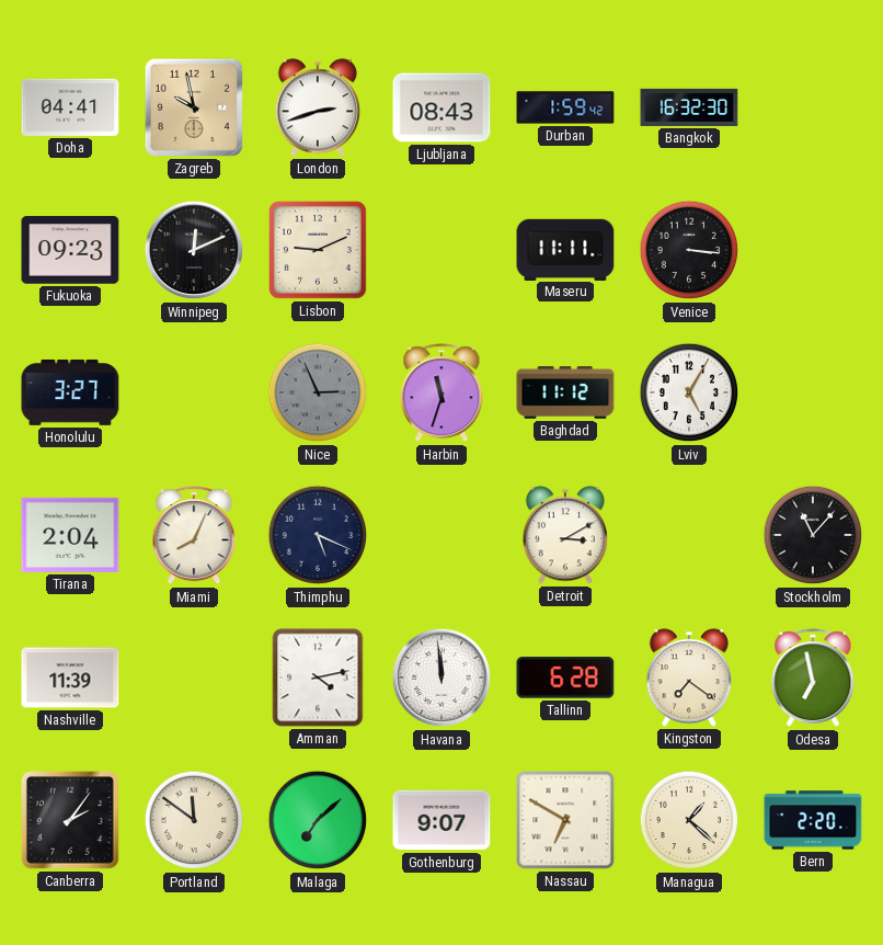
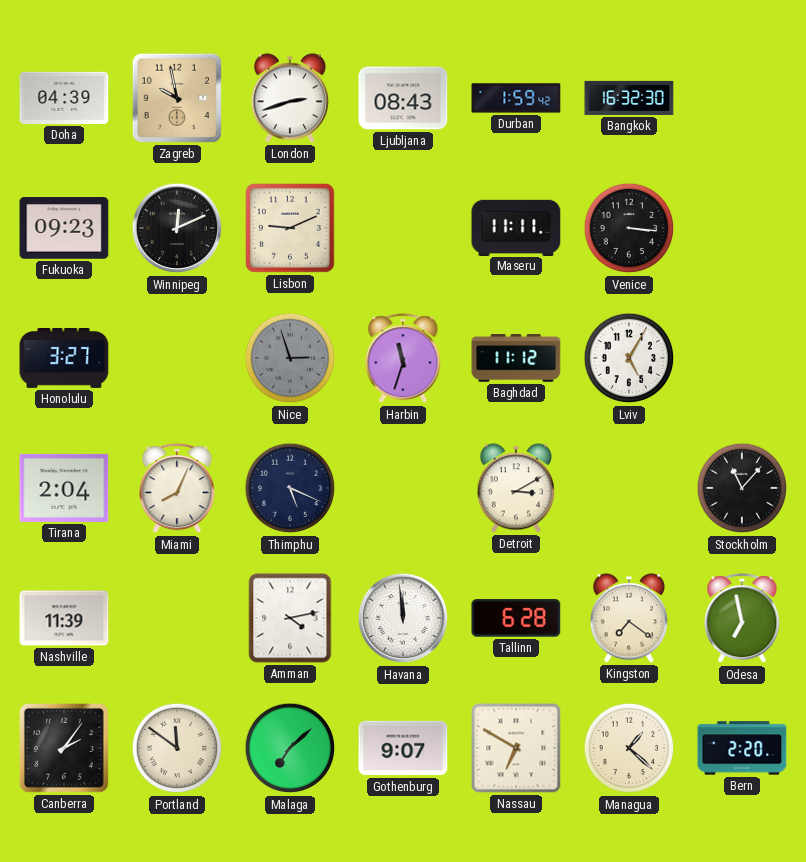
Doha: 04:41 -> 04:39 (64, 98)
Nice: 2:56 -> 2:57 (290, 358)
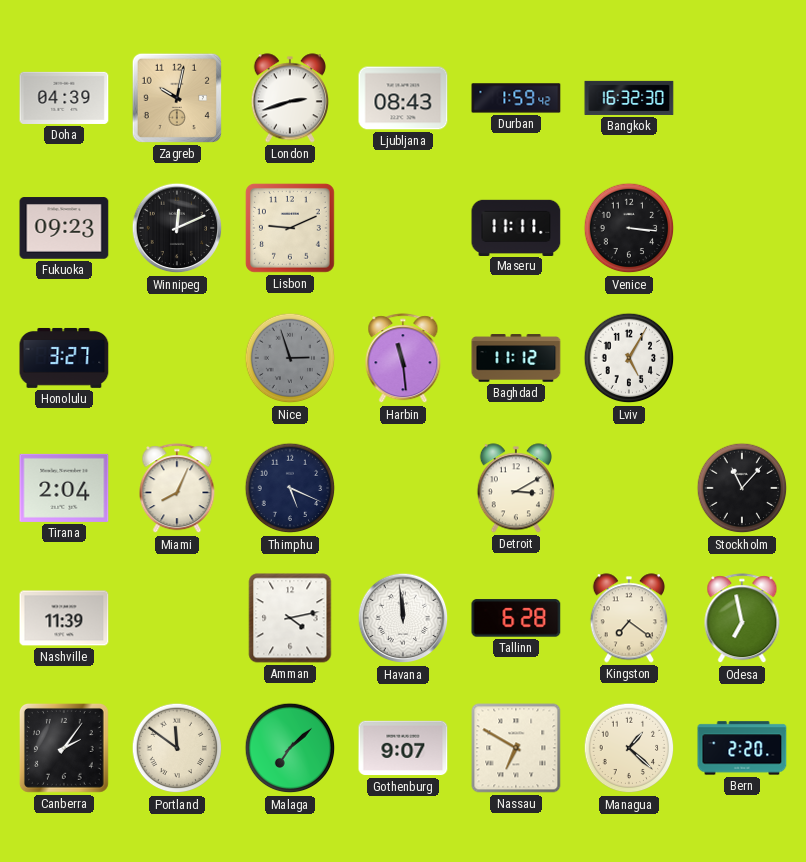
Zagreb: 9:58 -> 10:02 (177, 98)
Harbin: 11:33 -> 11:29 (403, 359)
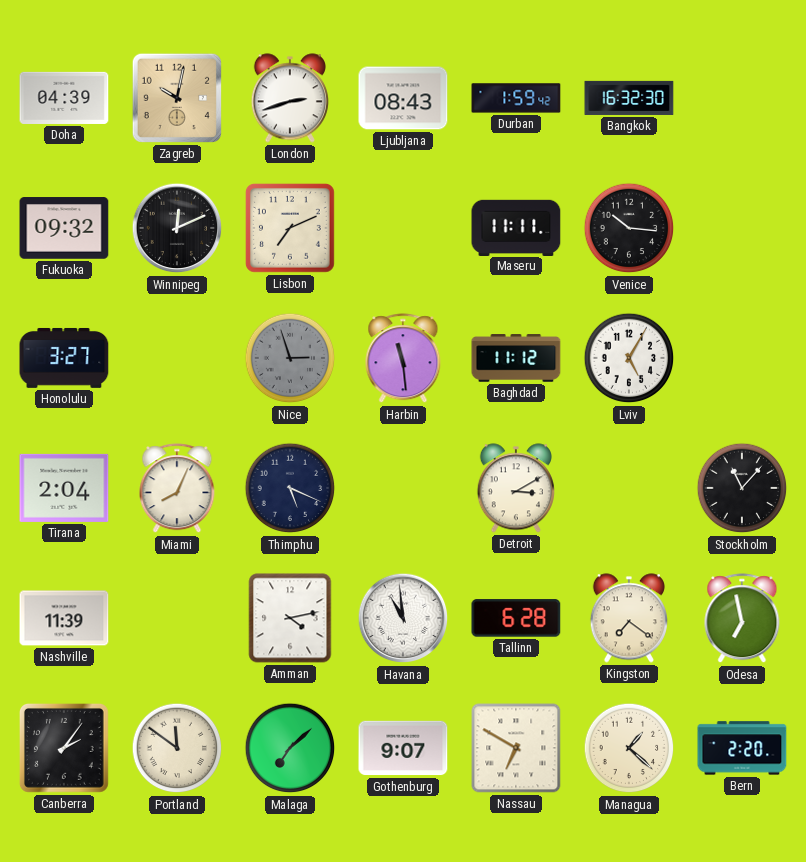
Fukuoka: 09:23 -> 09:32 (64, 228)
Lisbon: 9:11 -> 7:11 (291, 229)
Venice: 3:16 -> 10:16 (629, 228)
Havana: 11:59 -> 10:59 (403, 618)
